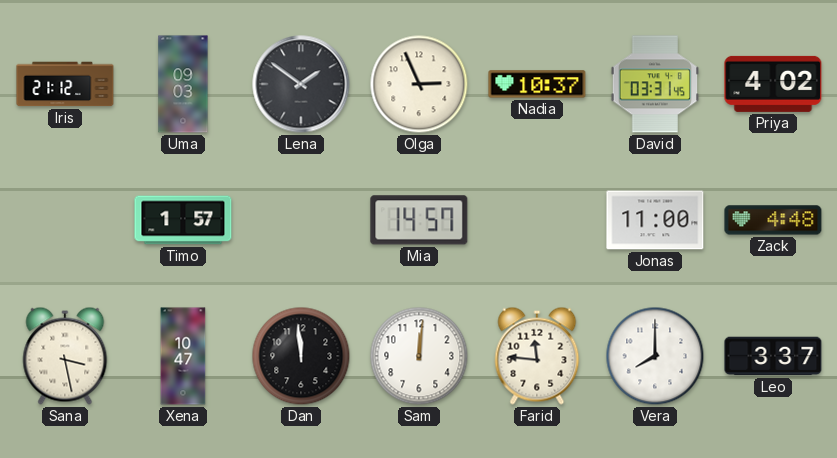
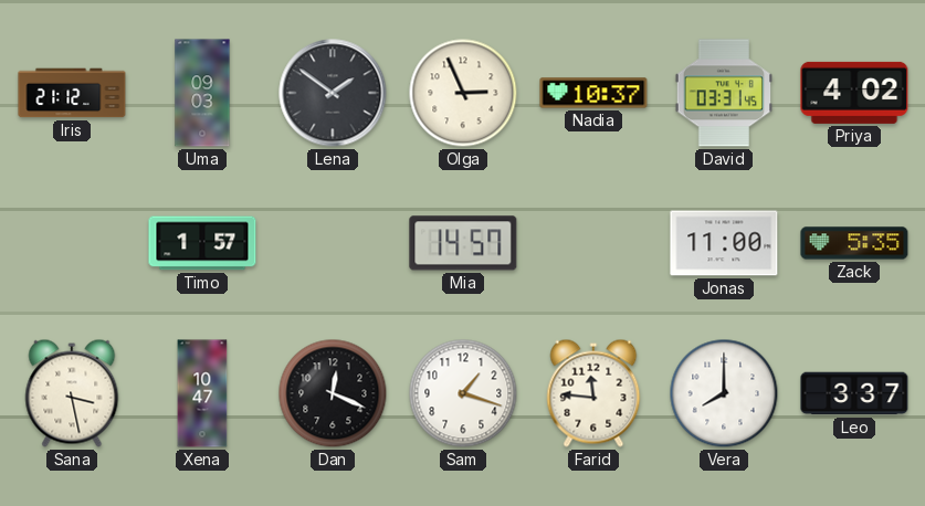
Zack: 4:48 -> 5:35 (854, 243)
Dan: 11:59 -> 12:19 (333, 393)
Sam: 12:01 -> 1:18 (463, 393)
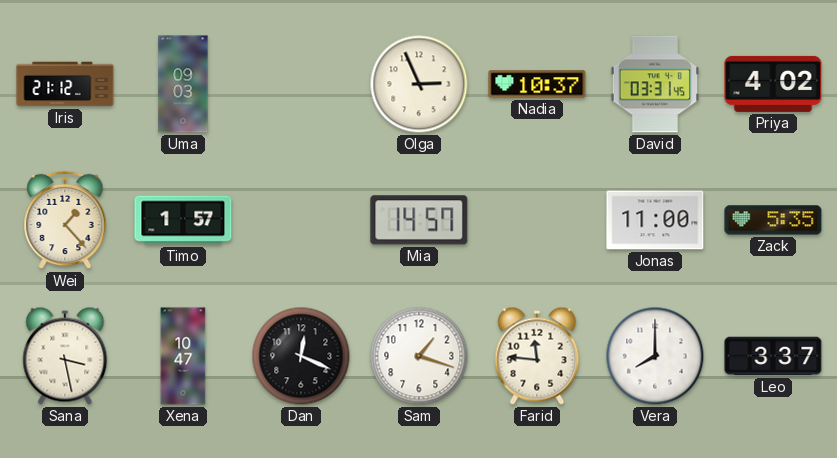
Lena: 1:51 -> none (333, 93)
Wei: none -> 1:23 (65, 220)
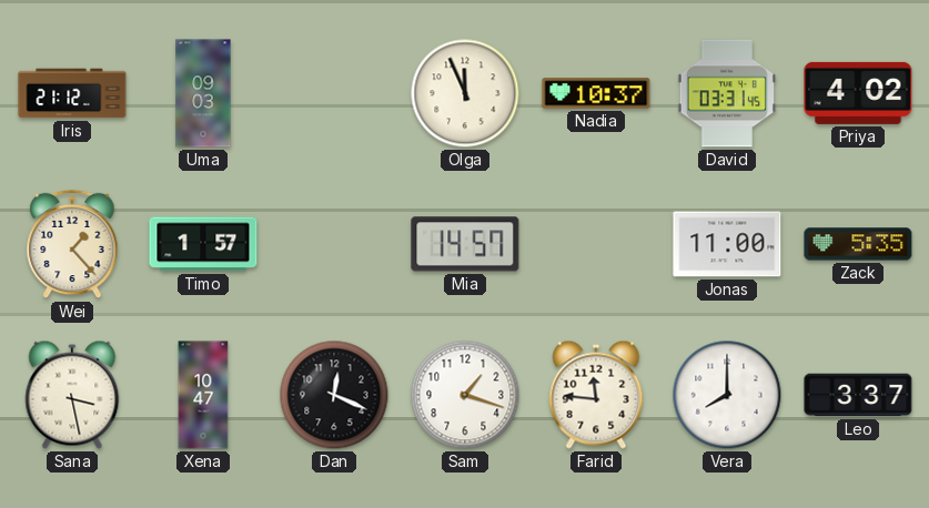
Olga: 2:56 -> 11:56 (465, 93)
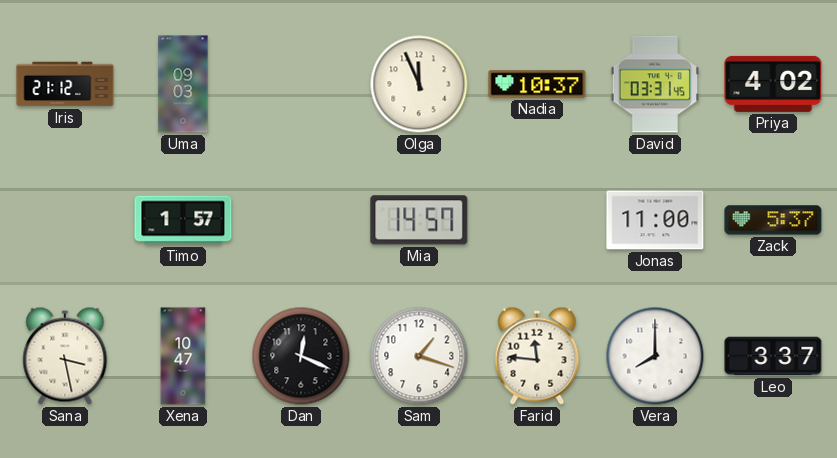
Wei: 1:23 -> none (72, 244)
Zack: 5:35 -> 5:37 (773, 220)
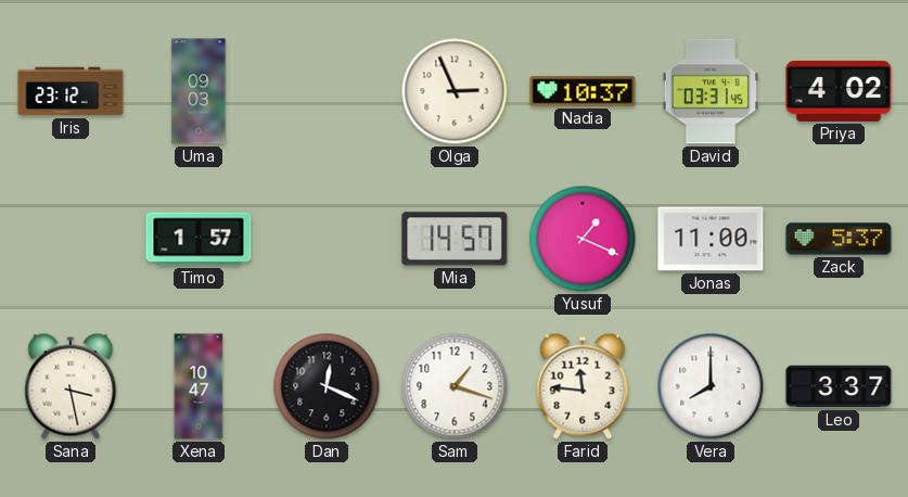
Iris: 21:12 -> 23:12 (71, 91)
Olga: 11:56 -> 2:56 (455, 91)
Yusuf: none -> 1:19 (583, 239)
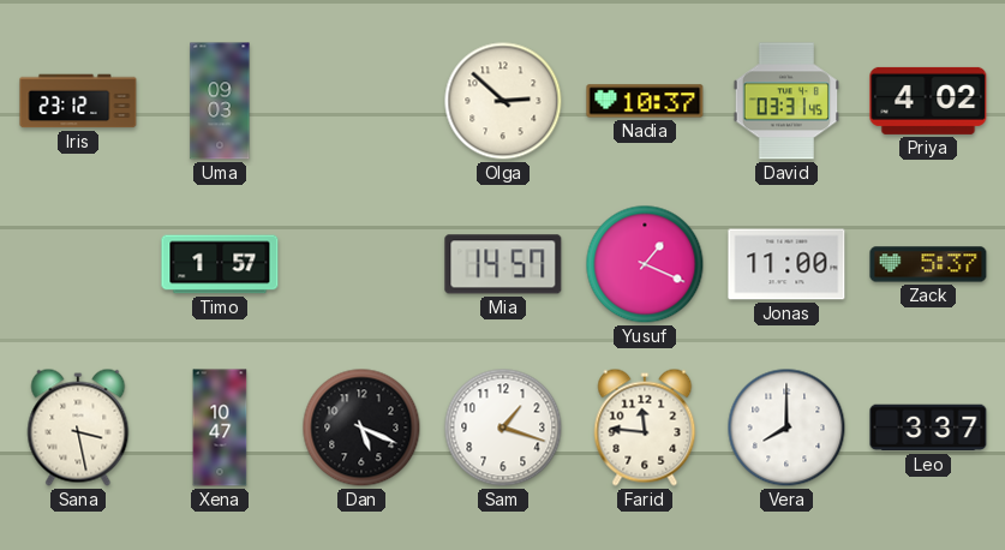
Olga: 2:56 -> 2:52 (503, 101)
Dan: 12:19 -> 5:19 (361, 428)
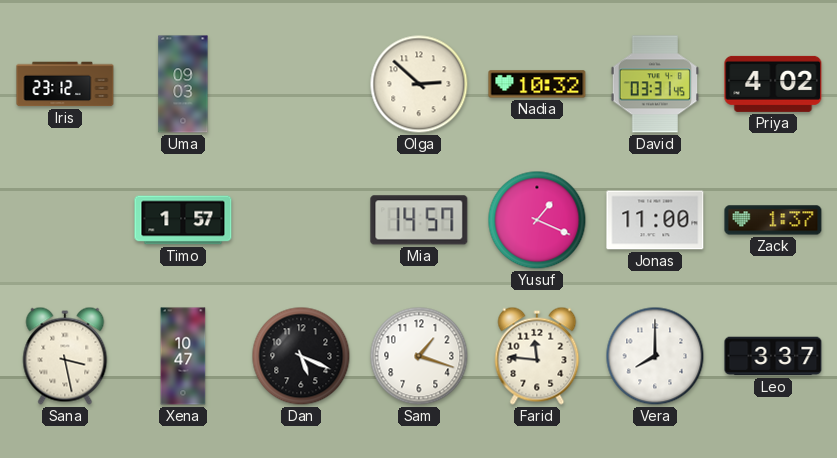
Nadia: 10:37 -> 10:32 (537, 84)
Zack: 5:37 -> 1:37 (773, 220)
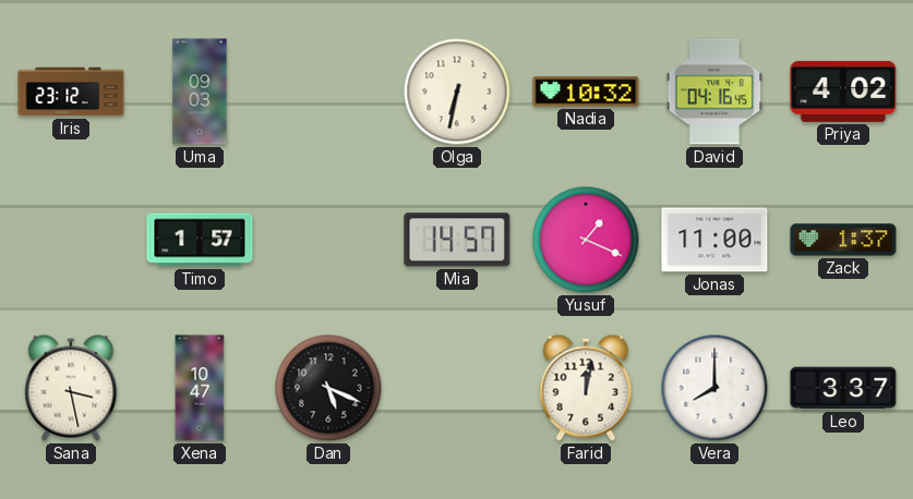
Olga: 2:52 -> 6:32 (457, 92)
David: 03:31 -> 04:16 (713, 92)
Sam: 1:18 -> none (419, 356)
Farid: 11:46 -> 12:02 (586, 388)
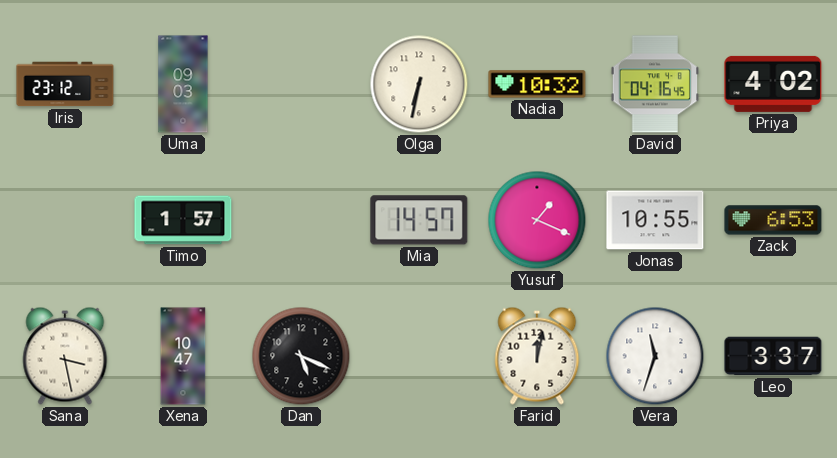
Jonas: 11:00 -> 10:55 (655, 220)
Zack: 1:37 -> 6:53 (773, 220)
Vera: 8:00 -> 11:33 (655, 356)
